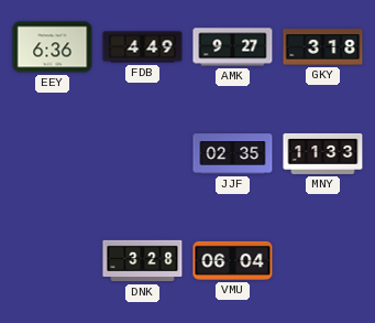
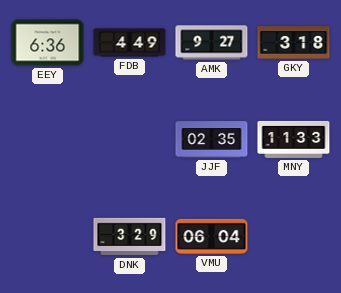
DNK: 3:28 -> 3:29 (130, 237)
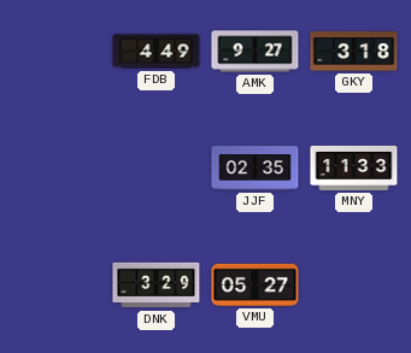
EEY: 6:36 -> none (48, 43)
VMU: 06:04 -> 05:27 (256, 284)
